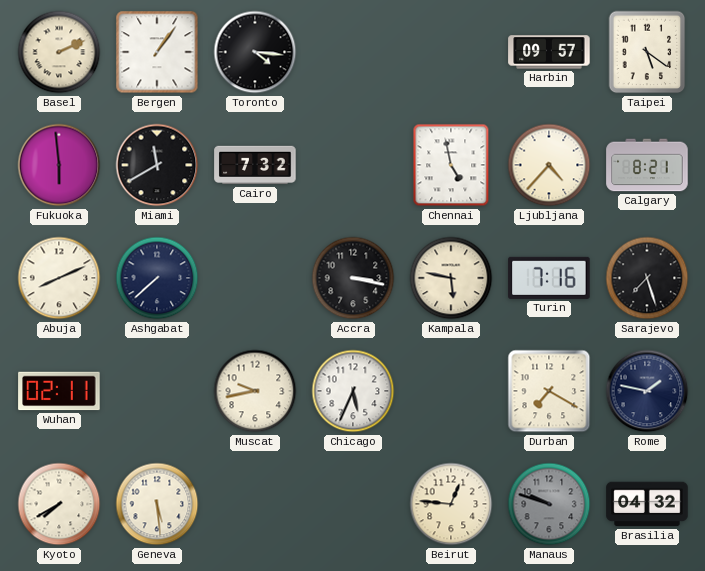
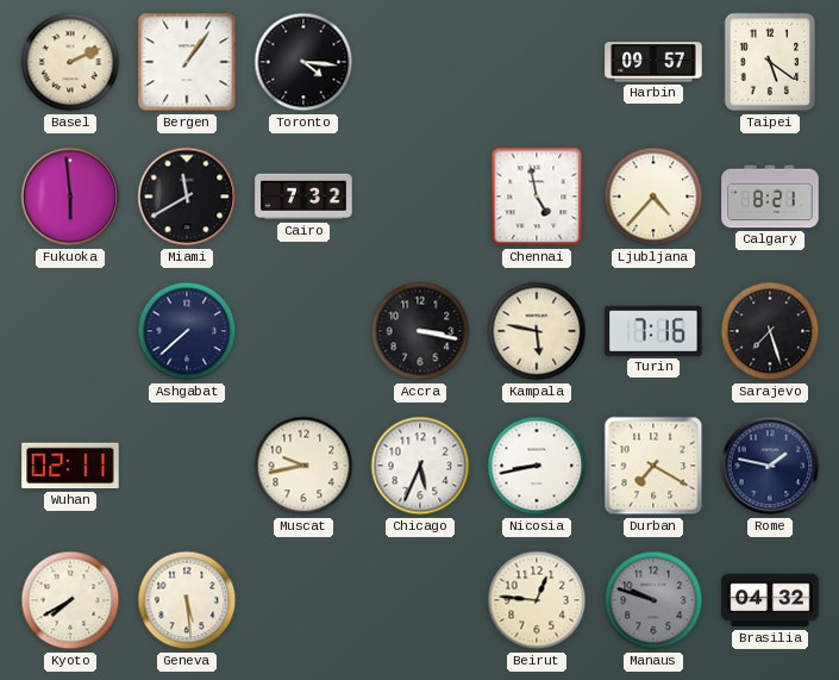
Abuja: 8:11 -> none (59, 278)
Nicosia: none -> 8:43 (537, 466)
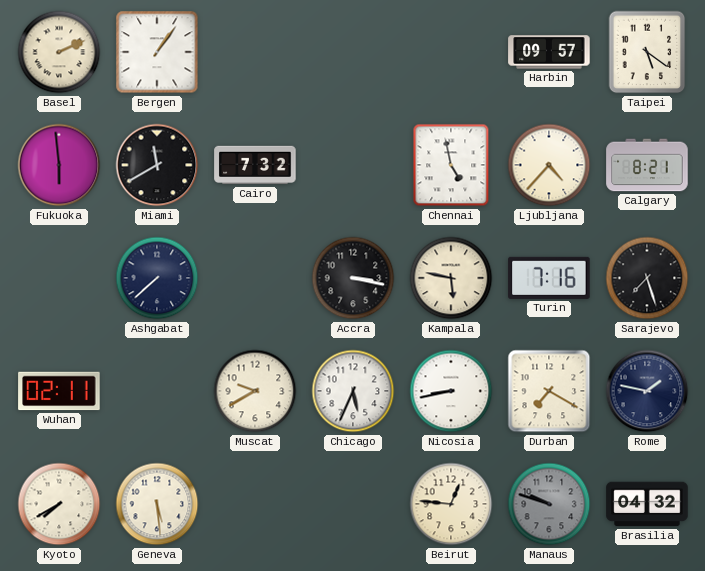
Toronto: 4:16 -> none (303, 62)
Muscat: 9:43 -> 9:40 (255, 391)
